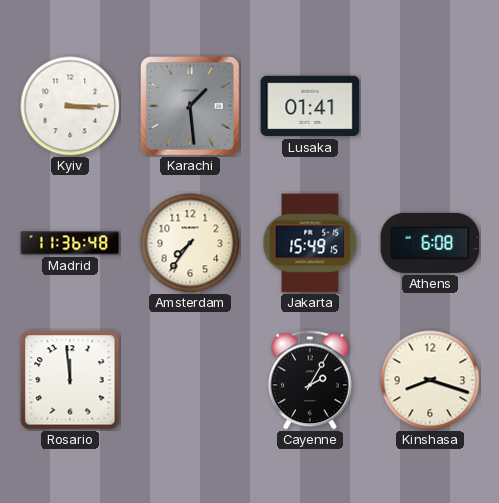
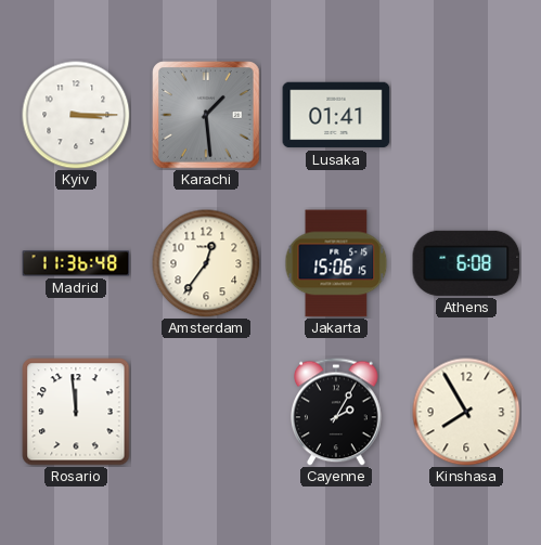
Amsterdam: 7:36 -> 12:36 (206, 263)
Jakarta: 15:49 -> 15:06 (336, 263)
Kinshasa: 8:18 -> 7:55 (466, 412)
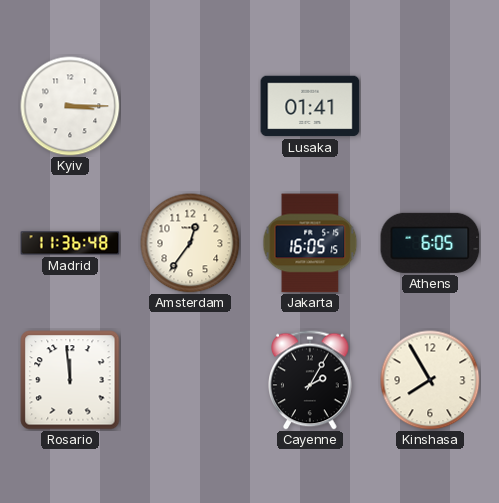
Karachi: 1:29 -> none (206, 115)
Jakarta: 15:06 -> 16:05 (310, 243)
Athens: 6:08 -> 6:05 (430, 243)
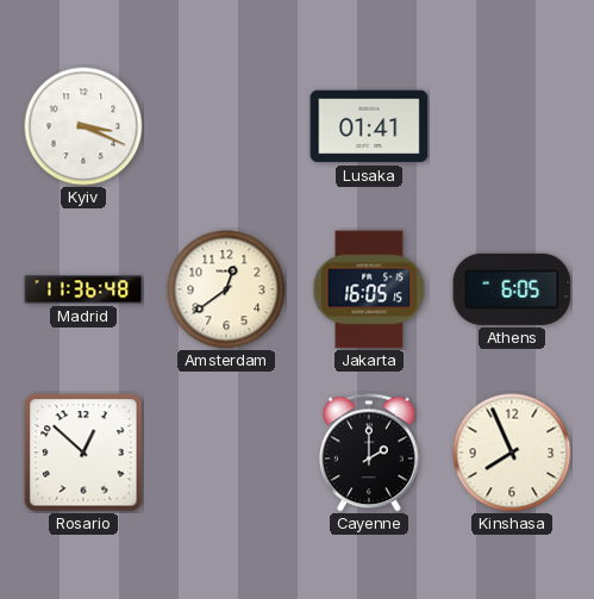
Kyiv: 3:15 -> 3:19 (83, 126)
Amsterdam: 12:36 -> 12:39 (226, 289)
Rosario: 11:59 -> 12:52 (83, 453)
Cayenne: 2:05 -> 2:00 (369, 453)
Kinshasa: 7:55 -> 7:56 (512, 453)
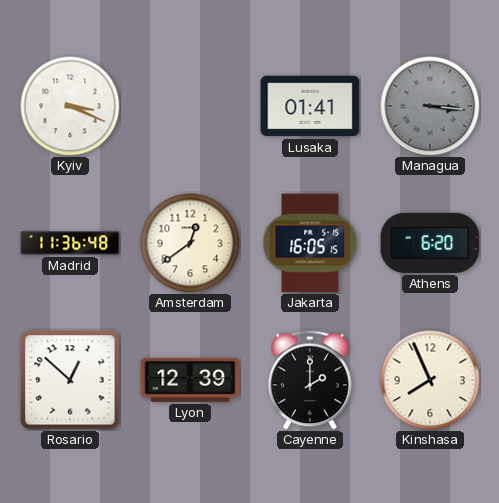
Managua: none -> 3:16 (430, 106)
Athens: 6:05 -> 6:20 (430, 243)
Lyon: none -> 12:39 (190, 380)
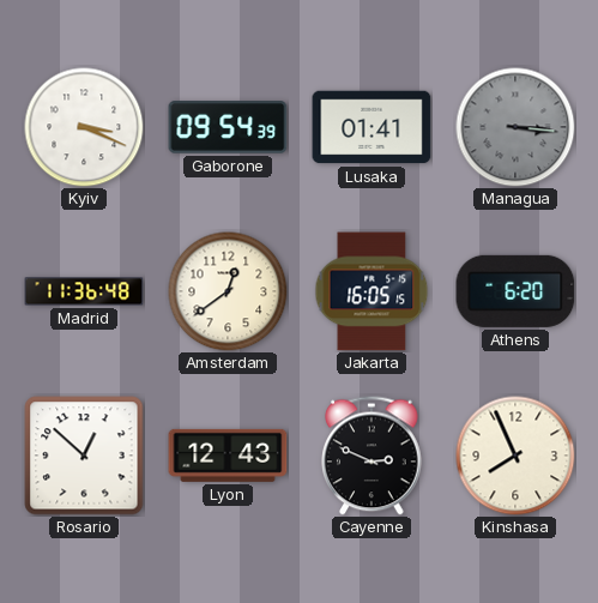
Gaborone: none -> 09:54 (228, 127)
Lyon: 12:39 -> 12:43 (228, 456)
Cayenne: 2:00 -> 2:49 (372, 456)
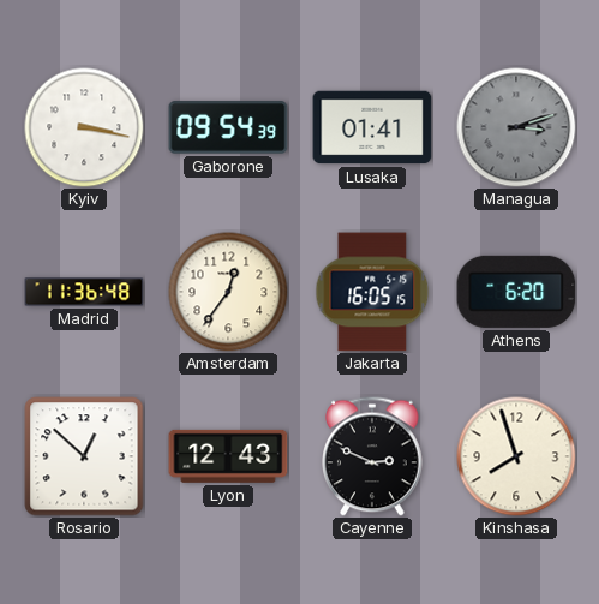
Kyiv: 3:19 -> 3:17 (84, 127)
Managua: 3:16 -> 3:12 (516, 127)
Amsterdam: 12:39 -> 12:36 (228, 292)
Kinshasa: 7:56 -> 7:57 (516, 456)
